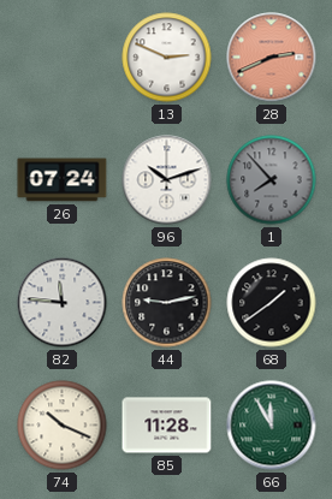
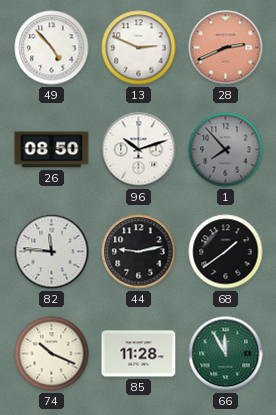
49: none -> 4:53 (52, 48)
26: 07:24 -> 08:50 (52, 150)
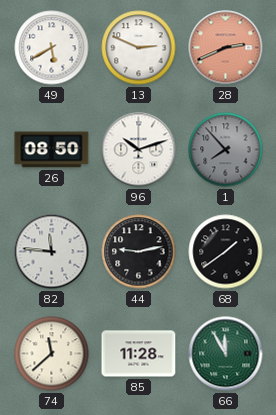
49: 4:53 -> 5:40 (52, 48)
74: 10:19 -> 11:38 (52, 354)
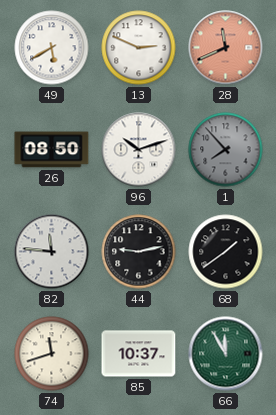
28: 2:41 -> 11:41 (226, 48)
74: 11:38 -> 11:42 (52, 354)
85: 11:28 -> 10:37 (139, 354)
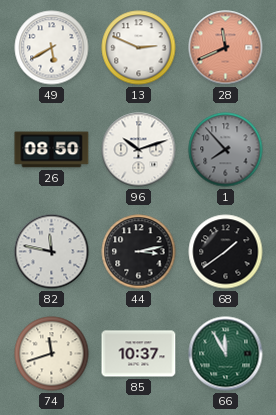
82: 11:46 -> 11:47 (52, 252)
44: 9:13 -> 3:13 (139, 252)
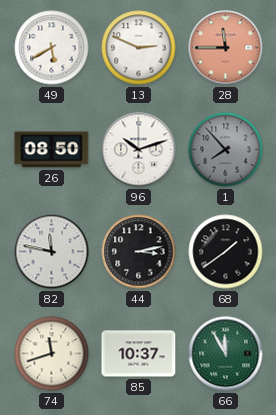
28: 11:41 -> 11:45 (226, 48)
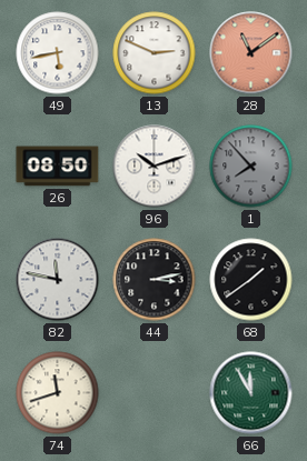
49: 5:40 -> 5:43 (58, 53)
28: 11:45 -> 11:09 (251, 53)
85: 10:37 -> none (139, 354)
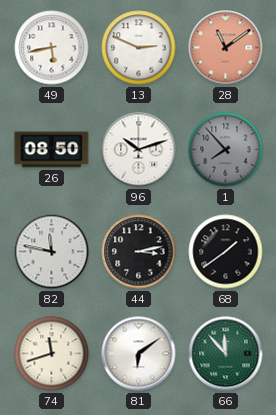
81: none -> 6:09 (139, 354)
66: 11:55 -> 11:53 (226, 354)
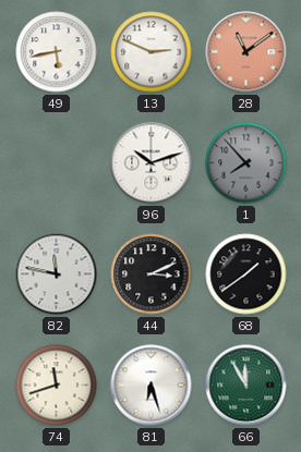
26: 08:50 -> none (52, 150)
44: 3:13 -> 3:11 (152, 274)
81: 6:09 -> 6:27 (152, 386)
66: 11:53 -> 11:55 (246, 386)
